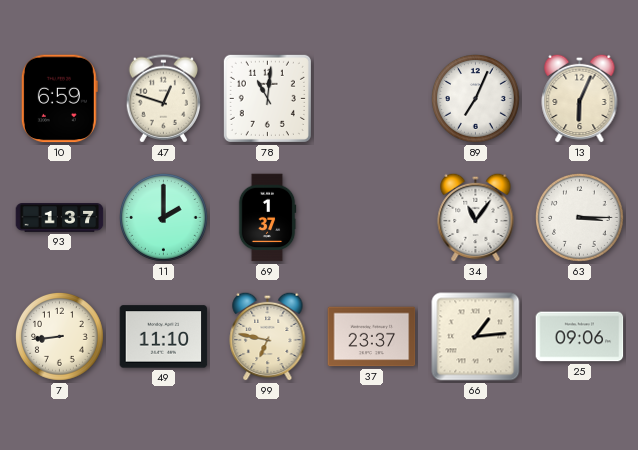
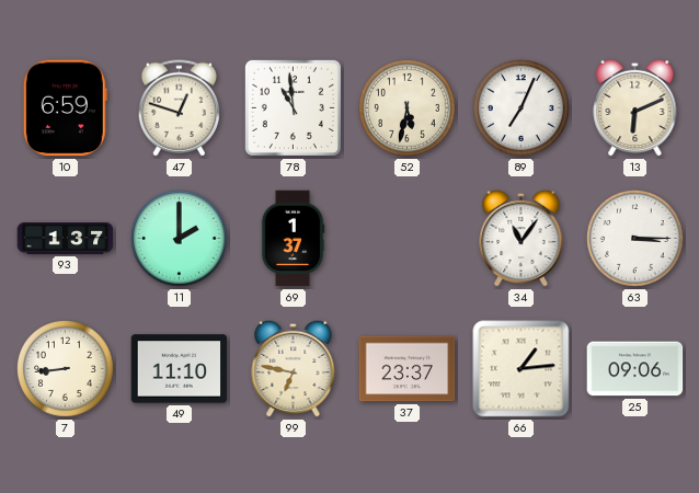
78: 11:01 -> 10:59 (293, 107)
52: none -> 5:32 (408, 108)
13: 6:04 -> 6:11 (635, 107)
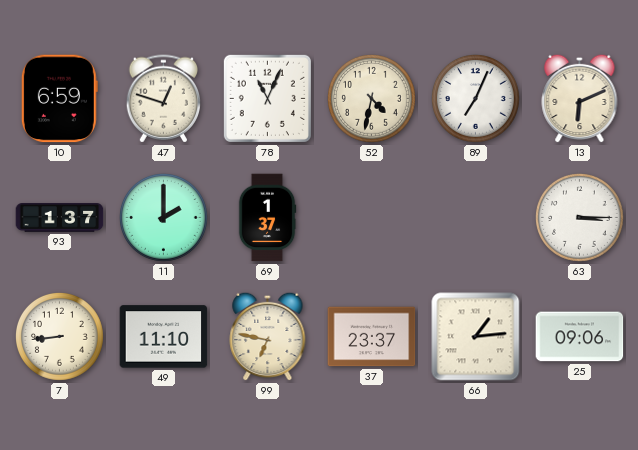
78: 10:59 -> 11:04 (267, 98)
52: 5:32 -> 4:32 (372, 99)
34: 11:06 -> none (522, 238)
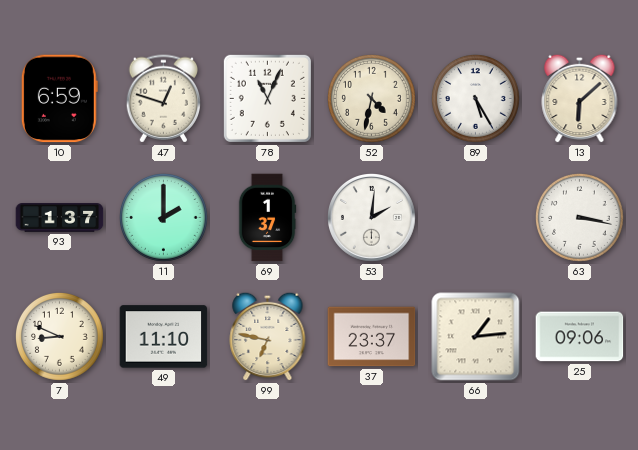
89: 7:04 -> 5:25 (476, 99)
13: 6:11 -> 6:08 (580, 98)
53: none -> 2:01 (372, 218)
63: 3:15 -> 3:17 (580, 218)
7: 8:44 -> 8:49 (60, 337)
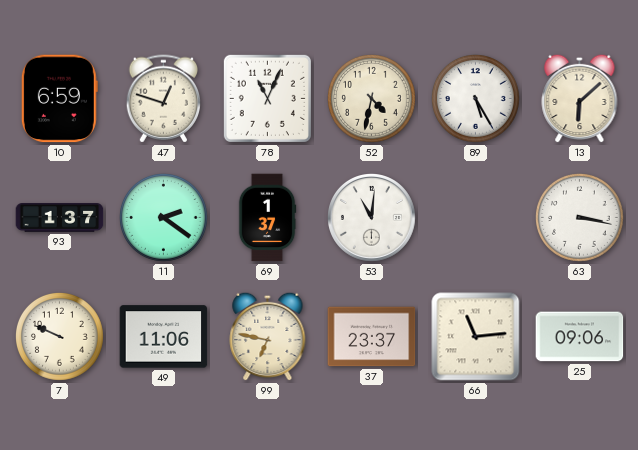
11: 2:00 -> 2:21 (164, 218)
53: 2:01 -> 11:01 (372, 218)
7: 8:49 -> 9:49 (60, 337)
49: 11:10 -> 11:06 (164, 337)
66: 1:14 -> 11:14 (476, 337)
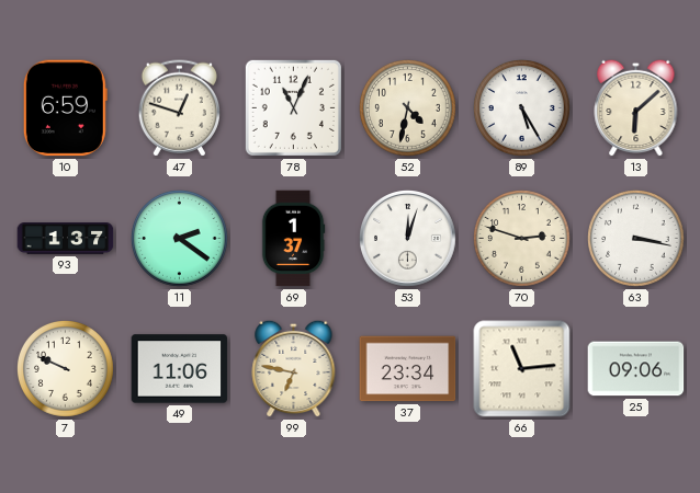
53: 11:01 -> 12:03 (408, 239)
70: none -> 2:48 (522, 239)
37: 23:37 -> 23:34 (408, 369)
